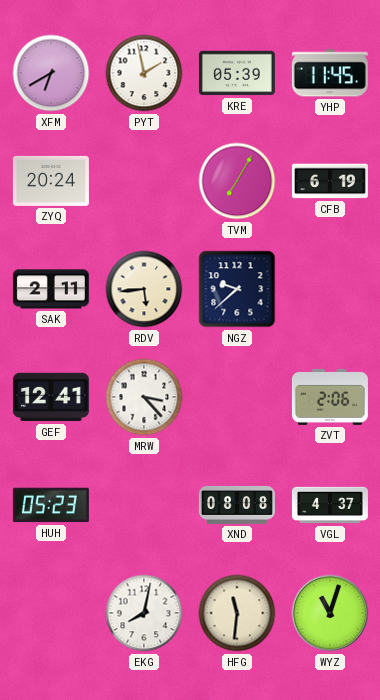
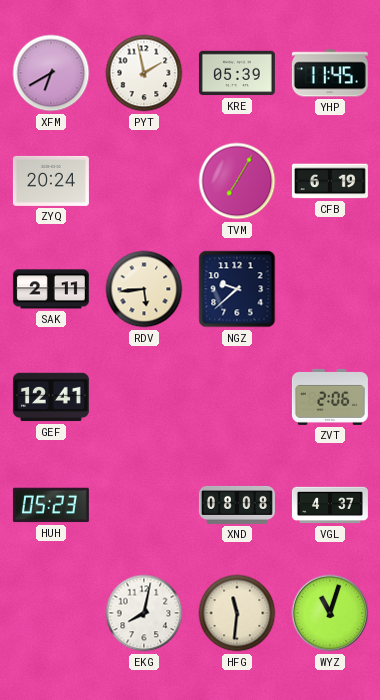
MRW: 3:23 -> none (144, 397)
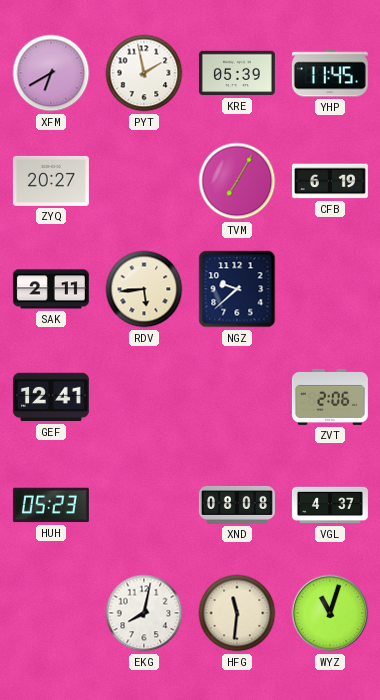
ZYQ: 20:24 -> 20:27 (51, 181)
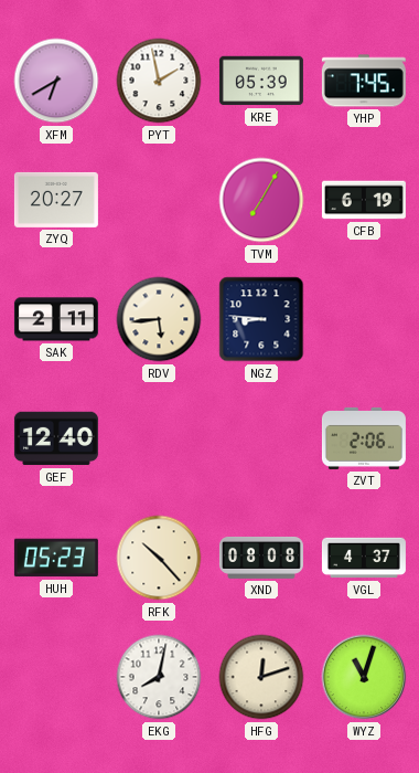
YHP: 11:45 -> 7:45 (364, 81)
NGZ: 9:38 -> 8:46 (261, 319)
GEF: 12:41 -> 12:40 (56, 438)
RFK: none -> 10:23 (159, 558)
HFG: 11:31 -> 12:12 (261, 677)
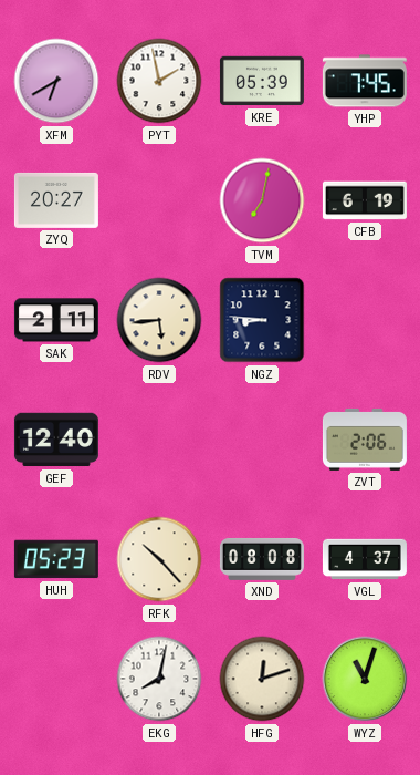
TVM: 7:05 -> 7:02 (262, 200)
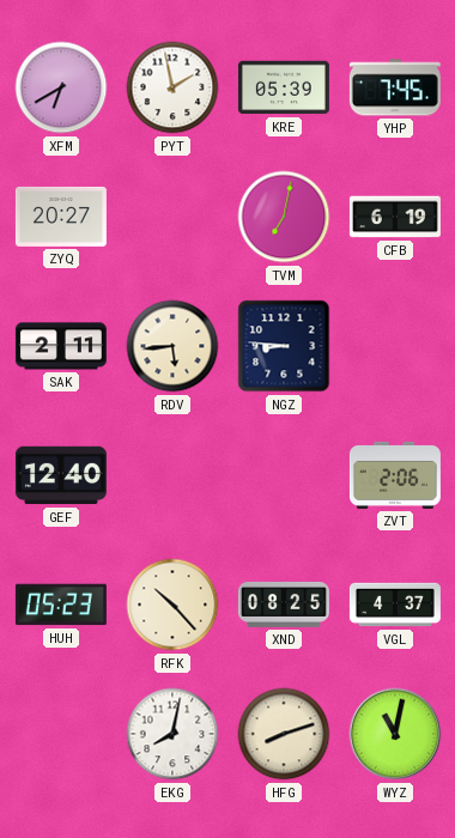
XND: 08:08 -> 08:25 (284, 605)
HFG: 12:12 -> 8:12 (284, 734)
WYZ: 11:03 -> 11:02 (395, 734)
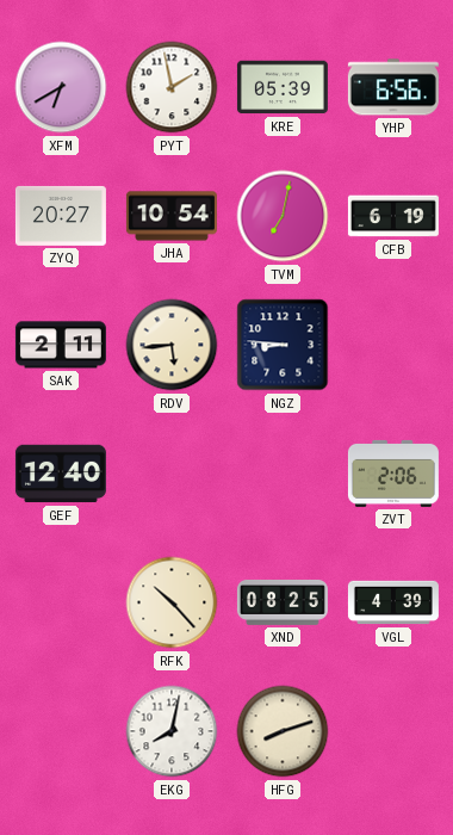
YHP: 7:45 -> 6:56 (393, 87)
JHA: none -> 10:54 (172, 216)
HUH: 05:23 -> none (61, 605)
VGL: 4:37 -> 4:39 (393, 602)
WYZ: 11:02 -> none (395, 734)
